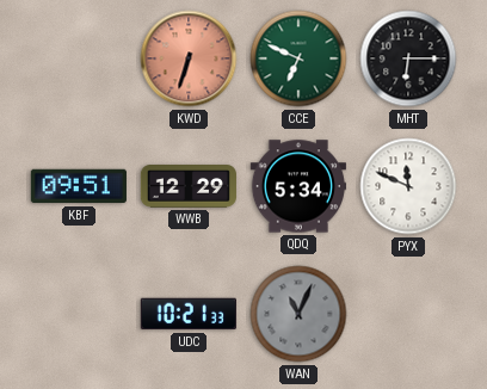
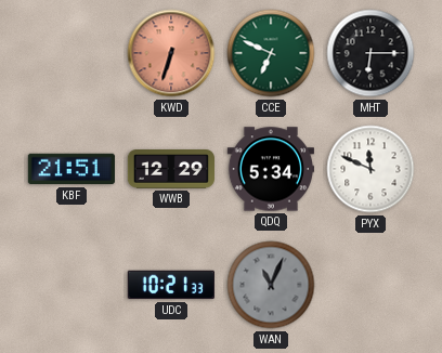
KBF: 09:51 -> 21:51 (71, 169)
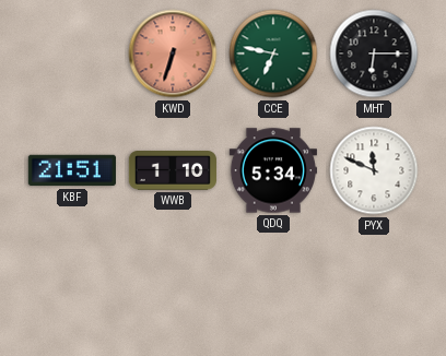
CCE: 6:49 -> 6:47 (273, 54)
WWB: 12:29 -> 1:10 (173, 171)
UDC: 10:21 -> none (171, 285)
WAN: 11:04 -> none (271, 285)
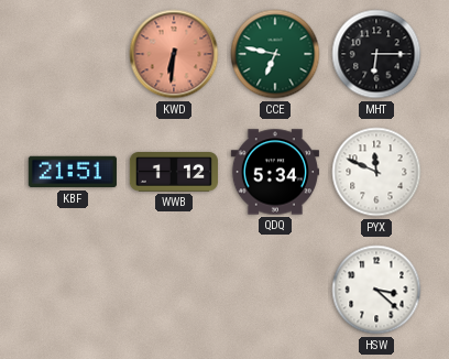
KWD: 6:33 -> 6:31 (174, 54)
WWB: 1:10 -> 1:12 (174, 173)
HSW: none -> 3:22 (376, 290)
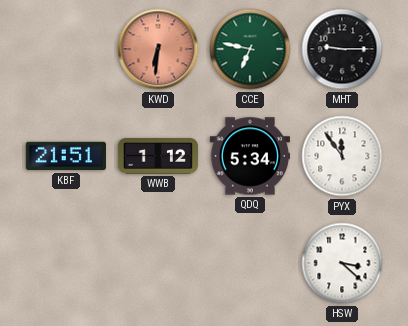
MHT: 6:15 -> 9:15 (342, 49)
PYX: 11:49 -> 11:54 (342, 156)
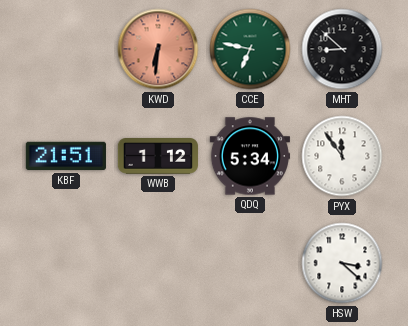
MHT: 9:15 -> 8:52 (342, 49)
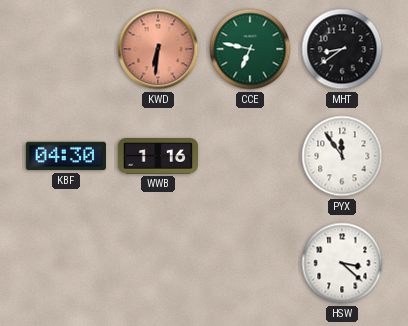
MHT: 8:52 -> 8:39 (342, 49)
KBF: 21:51 -> 04:30 (66, 156)
WWB: 1:12 -> 1:16 (158, 157)
QDQ: 5:34 -> none (250, 156)
